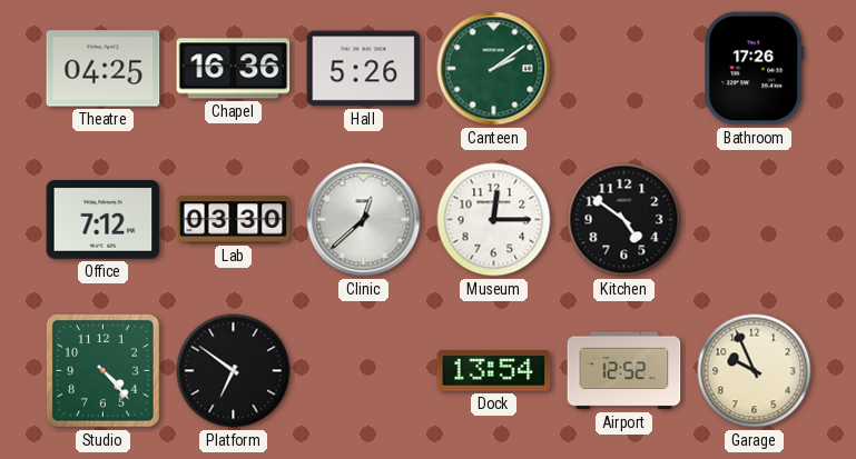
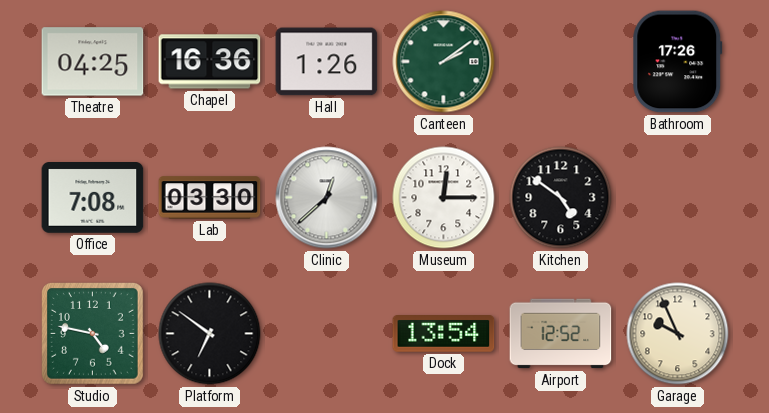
Hall: 5:26 -> 1:26 (327, 62)
Office: 7:12 -> 7:08 (93, 198)
Studio: 4:23 -> 4:47 (93, 334)
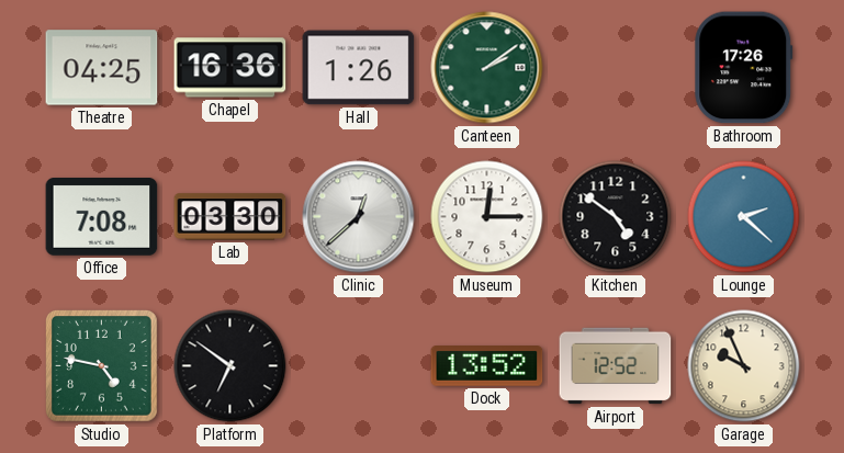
Lounge: none -> 2:22 (744, 217)
Dock: 13:54 -> 13:52 (487, 366)
